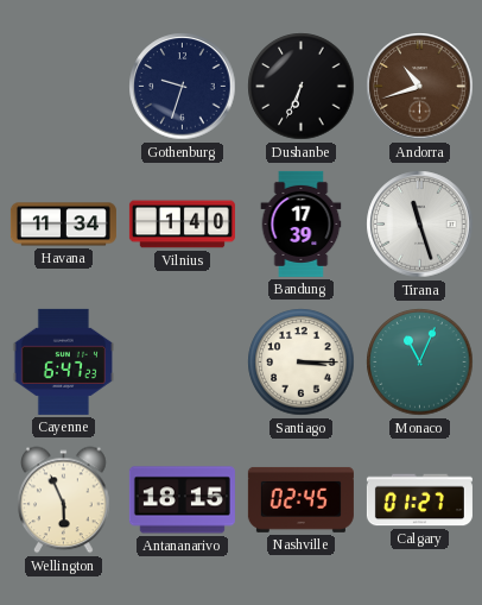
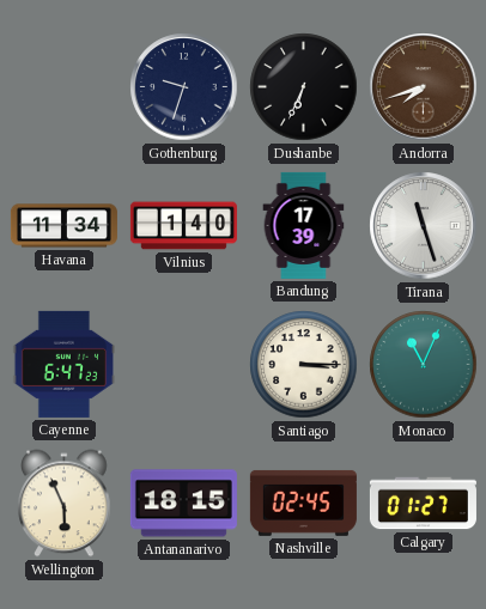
Andorra: 10:42 -> 7:42 (424, 87)
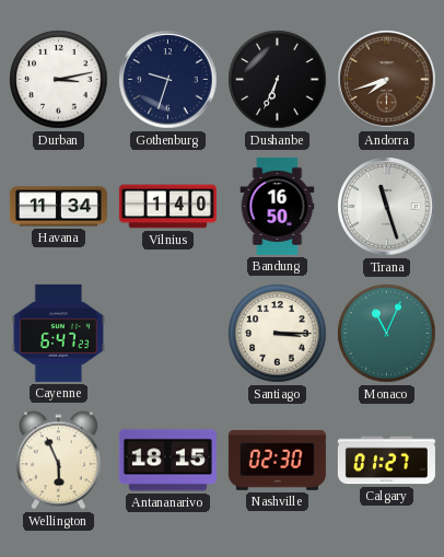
Durban: none -> 3:13 (59, 80)
Bandung: 17:39 -> 16:50 (278, 206)
Nashville: 02:45 -> 02:30 (277, 460)
